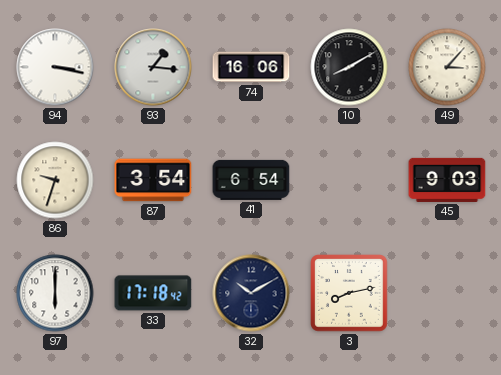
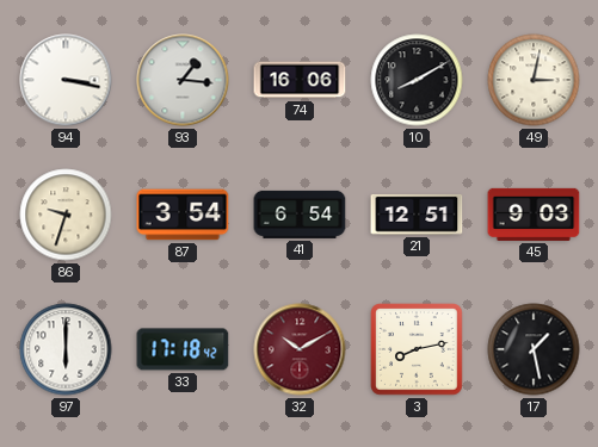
49: 3:07 -> 3:02 (534, 80)
21: none -> 12:51 (417, 215)
32 dial: navy -> burgundy (300, 349)
17: none -> 1:28 (534, 349)
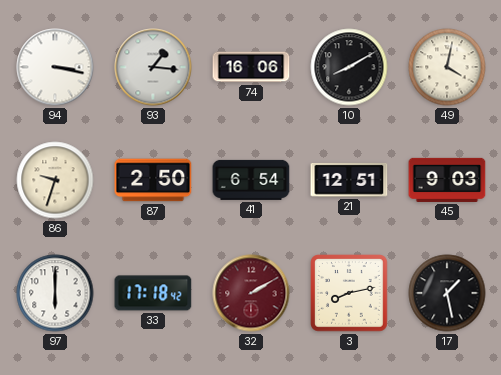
49: 3:02 -> 4:02 (447, 67)
87: 3:54 -> 2:50 (153, 180)
32: 10:10 -> 2:10 (251, 293)
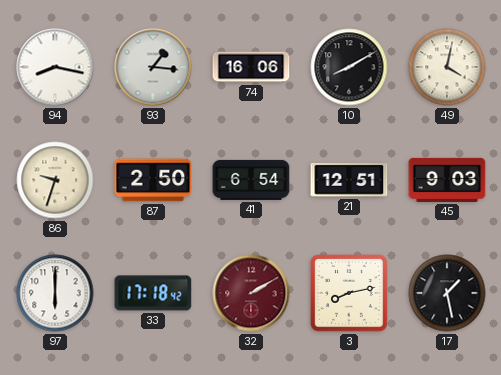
94: 3:17 -> 8:17 (55, 67)
